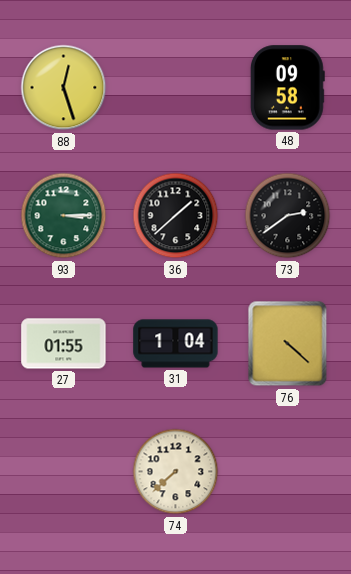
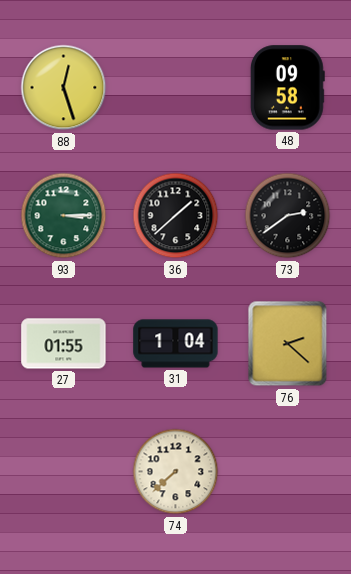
76: 4:22 -> 2:22 (288, 344)
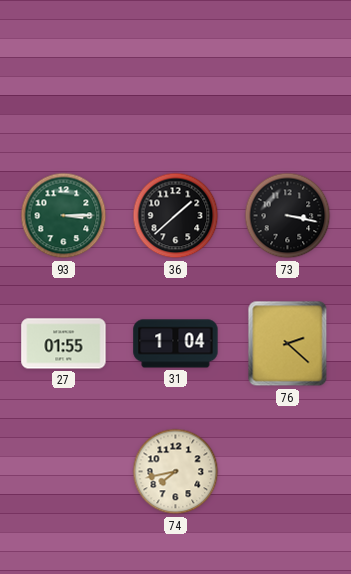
88: 12:27 -> none (64, 88)
48: 09:58 -> none (287, 88)
73: 2:39 -> 3:17 (288, 216)
74: 7:38 -> 7:43 (176, 472)
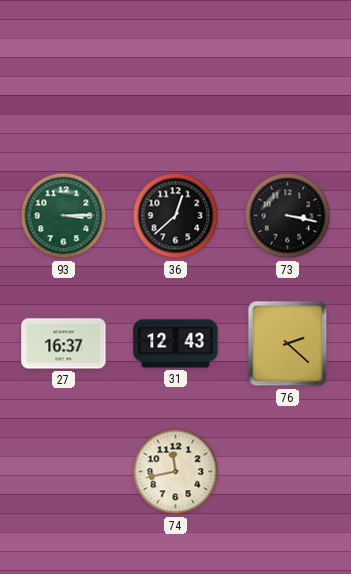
36: 1:38 -> 12:38 (176, 216)
27: 01:55 -> 16:37 (64, 344)
31: 1:04 -> 12:43 (176, 344)
74: 7:43 -> 11:43 (176, 472)
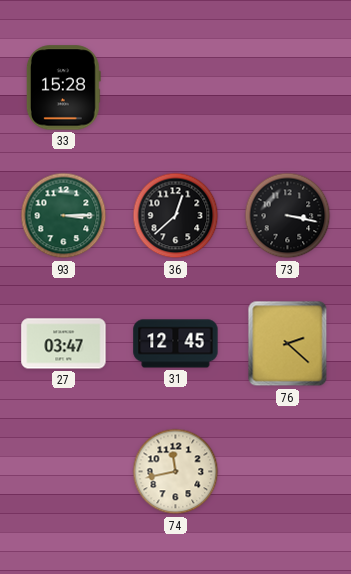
33: none -> 15:28 (63, 88)
27: 16:37 -> 03:47 (64, 344)
31: 12:43 -> 12:45 (176, 344)
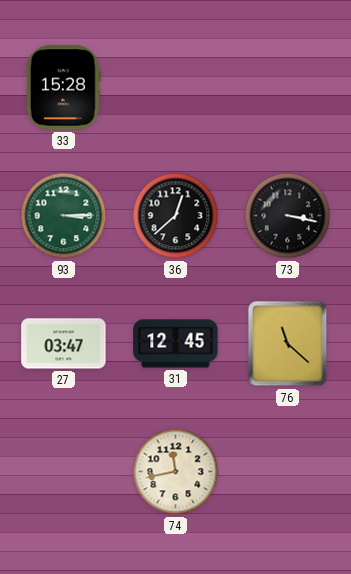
76: 2:22 -> 11:22 (288, 344)
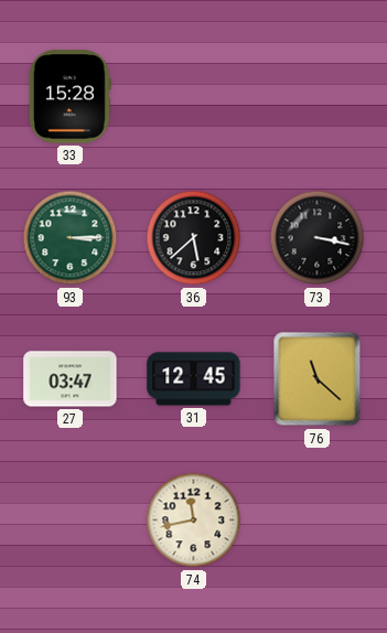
36: 12:38 -> 5:38 (194, 238)
